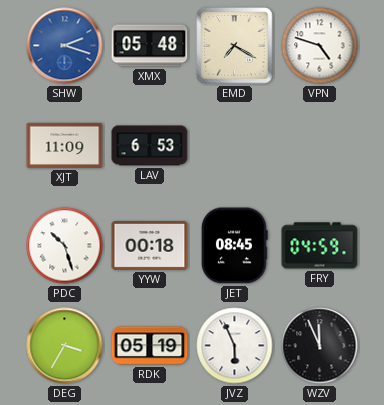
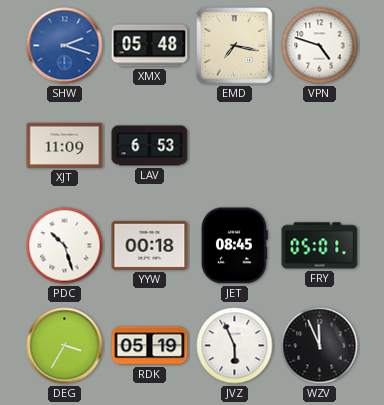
EMD: 7:20 -> 7:17 (235, 46)
FRY: 04:59 -> 05:01 (320, 246)
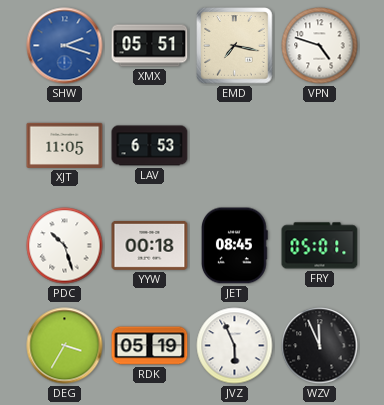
XMX: 05:48 -> 05:51 (150, 46)
XJT: 11:09 -> 11:05 (65, 145)
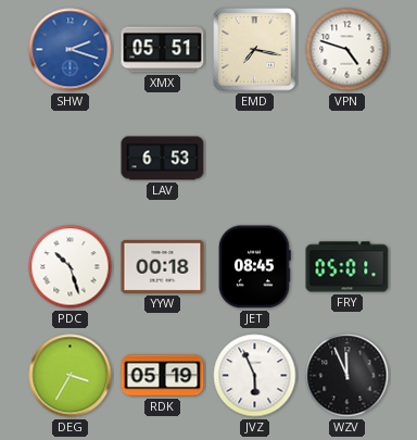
XJT: 11:05 -> none (65, 145)
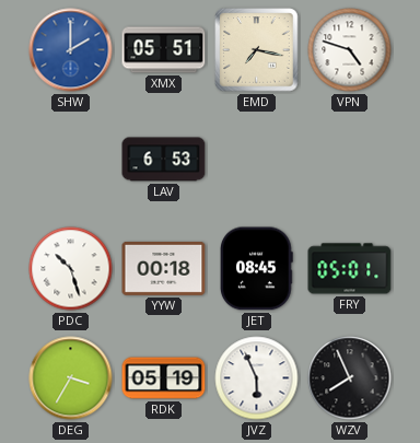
SHW: 2:18 -> 2:00 (71, 50)
WZV: 11:56 -> 7:56 (350, 378)
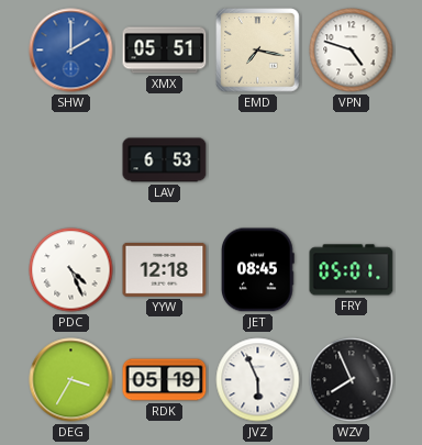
PDC: 10:27 -> 4:26 (71, 270)
YYW: 00:18 -> 12:18 (165, 269)
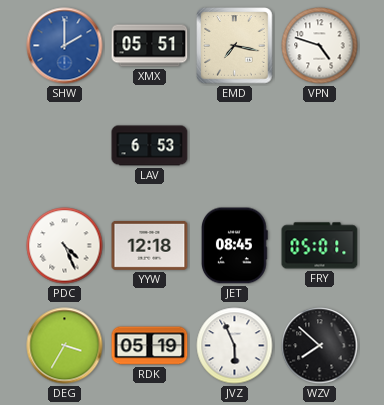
WZV: 7:56 -> 7:52 (320, 346)
